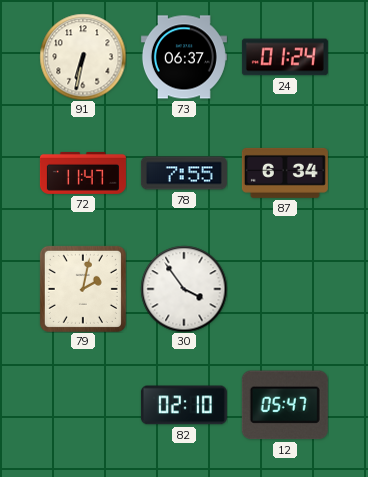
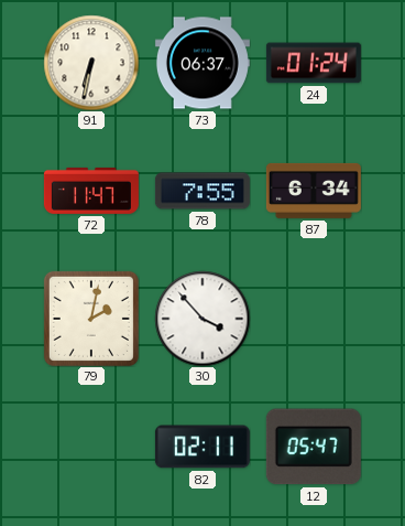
30: 3:54 -> 3:53 (202, 319)
82: 02:10 -> 02:11 (202, 447)
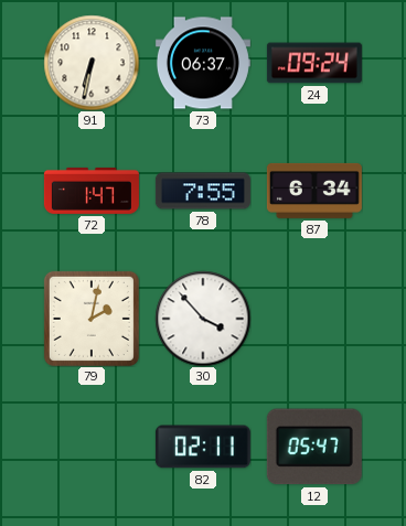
24: 01:24 -> 09:24 (314, 63)
72: 11:47 -> 1:47 (92, 191)
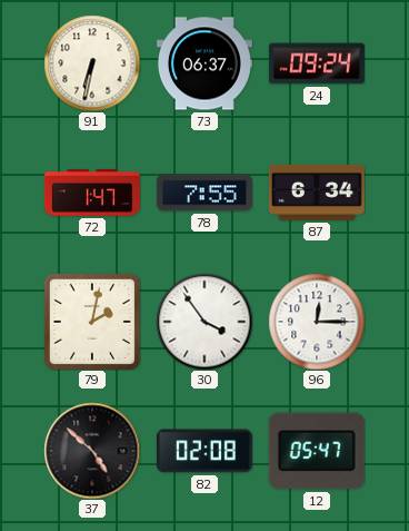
30: 3:53 -> 3:54 (205, 322)
96: none -> 12:15 (317, 322)
37: none -> 4:52 (92, 451)
82: 02:11 -> 02:08 (205, 451)
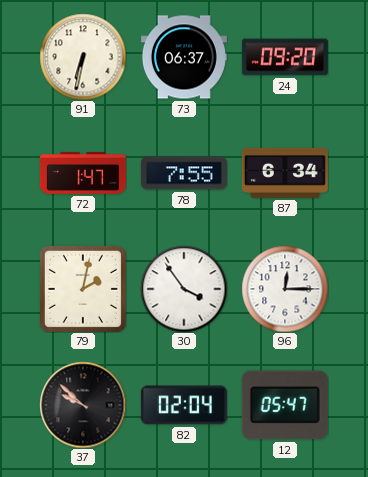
24: 09:24 -> 09:20 (285, 57)
37: 4:52 -> 9:52 (83, 405)
82: 02:08 -> 02:04 (184, 405)
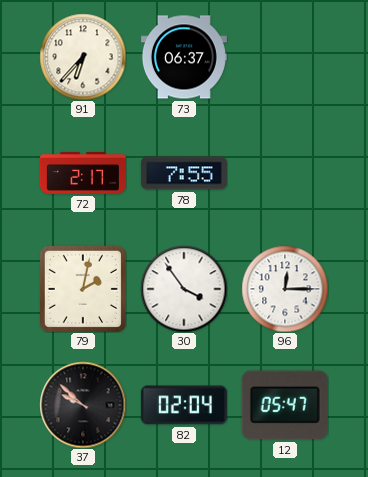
91: 6:32 -> 6:37 (83, 57)
24: 09:20 -> none (285, 57)
72: 1:47 -> 2:17 (83, 173)
87: 6:34 -> none (285, 173)
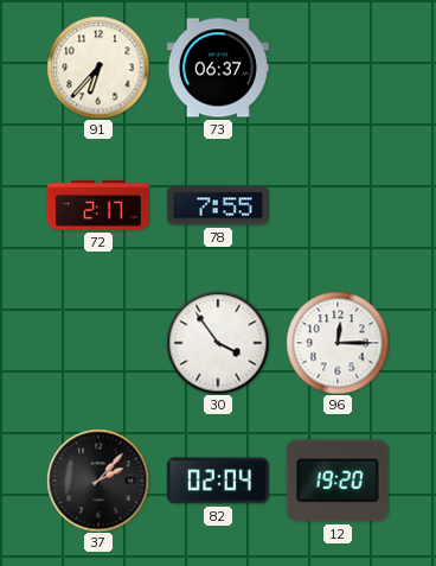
79: 2:02 -> none (83, 289)
37: 9:52 -> 2:07 (98, 481)
12: 05:47 -> 19:20 (338, 481)
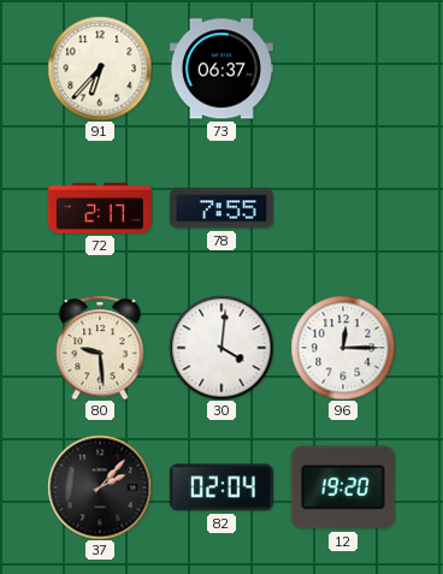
80: none -> 9:29 (100, 348)
30: 3:54 -> 4:01 (221, 348)
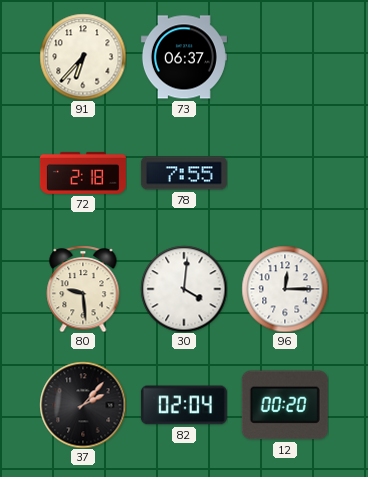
72: 2:17 -> 2:18 (83, 173)
12: 19:20 -> 00:20 (285, 405)
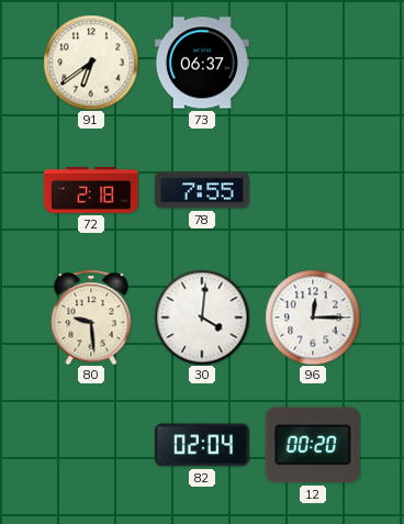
91: 6:37 -> 6:39 (91, 63)
37: 2:07 -> none (83, 405)
